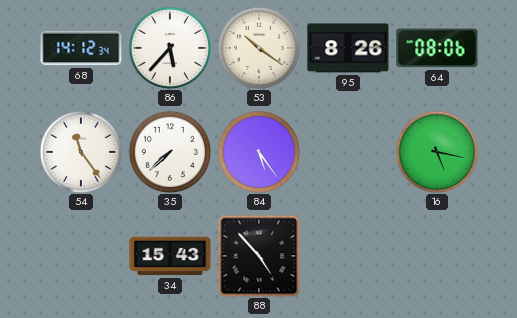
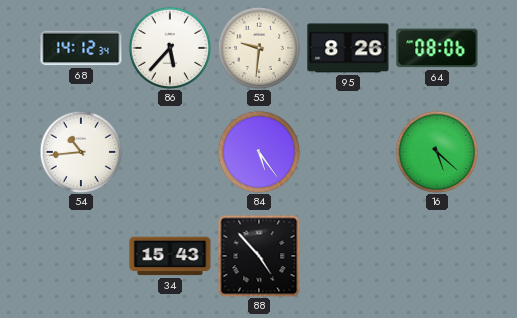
53: 10:21 -> 9:31 (259, 48)
54: 11:24 -> 10:44 (81, 152)
35: 7:38 -> none (170, 152)
16: 5:17 -> 5:22 (437, 152)
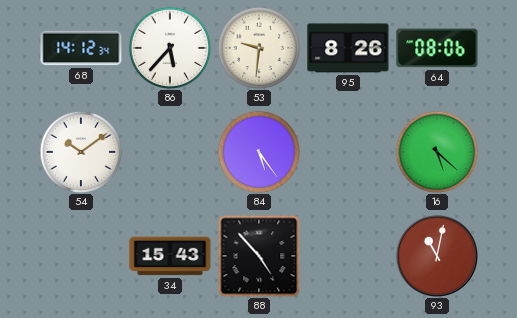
54: 10:44 -> 10:09 (81, 152)
93: none -> 11:02 (437, 256)
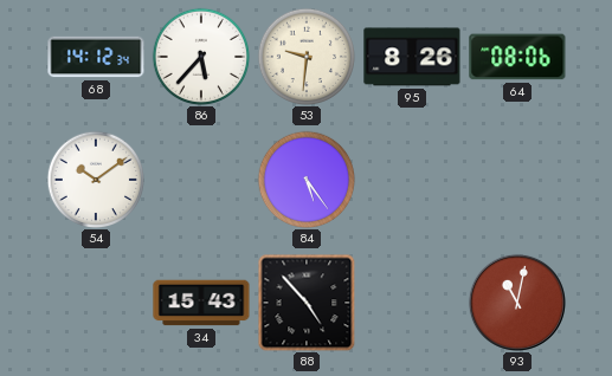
16: 5:22 -> none (437, 152)
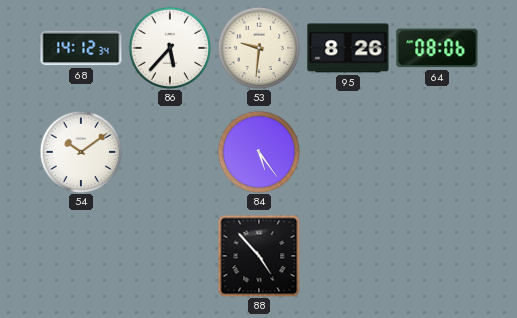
34: 15:43 -> none (201, 303)
93: 11:02 -> none (517, 303)
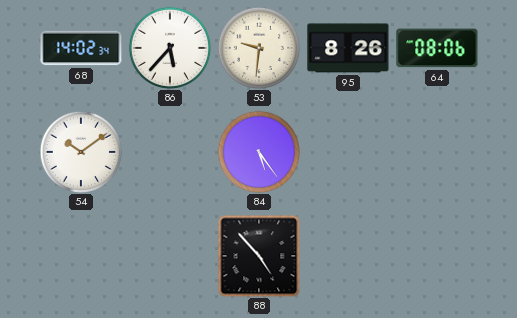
68: 14:12 -> 14:02 (81, 48)
